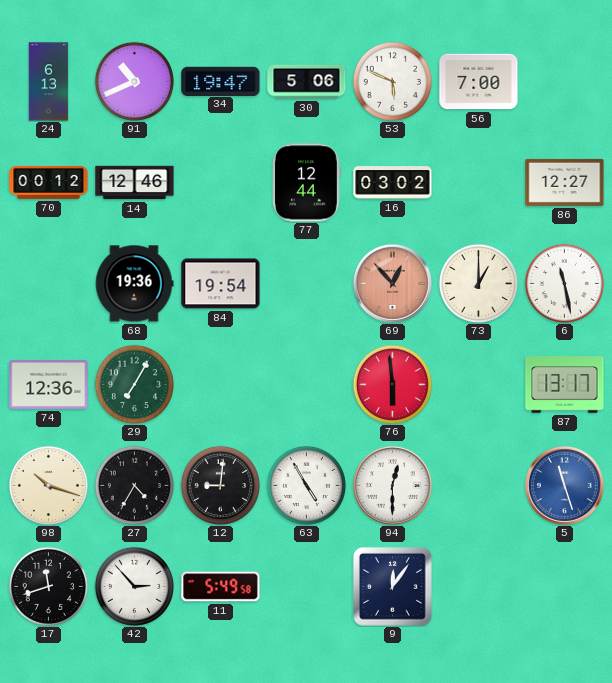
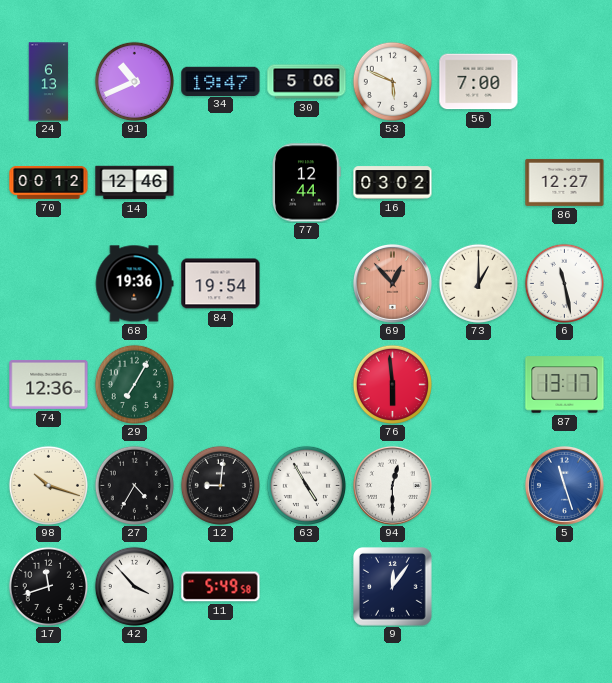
42: 2:53 -> 3:53 (134, 586)
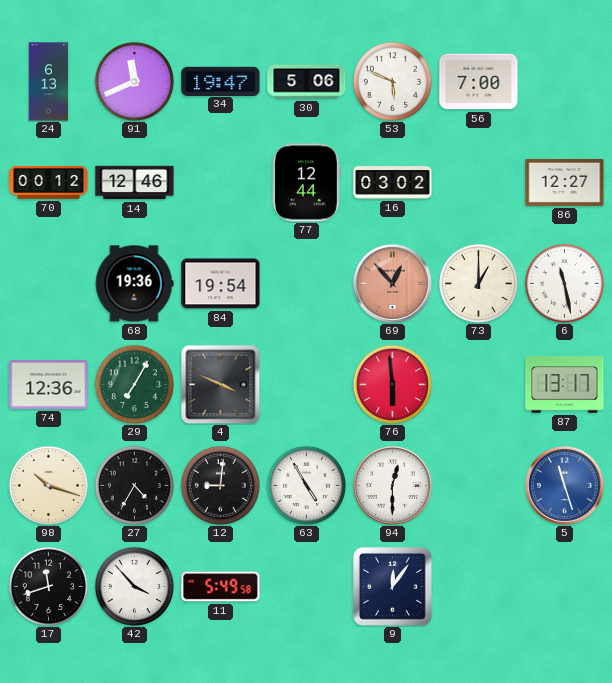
91: 10:41 -> 11:41 (134, 81)
4: none -> 3:49 (220, 384)
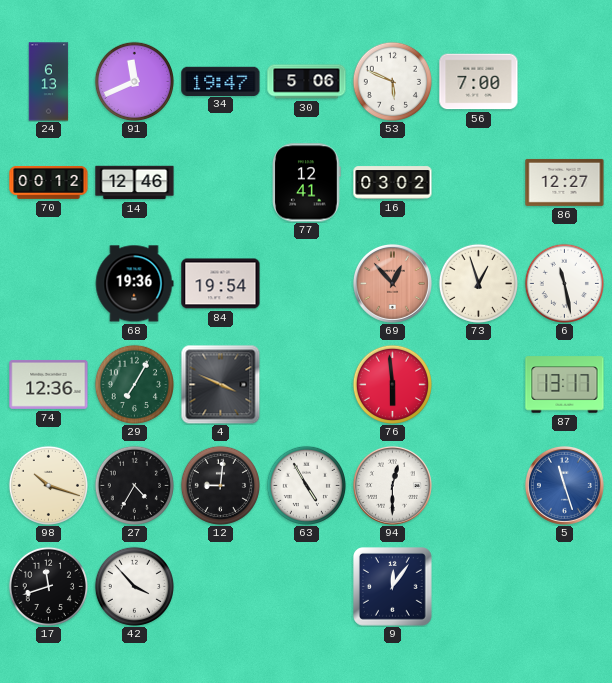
77: 12:44 -> 12:41 (307, 183)
73: 1:00 -> 12:57 (478, 283)
11: 5:49 -> none (221, 587)
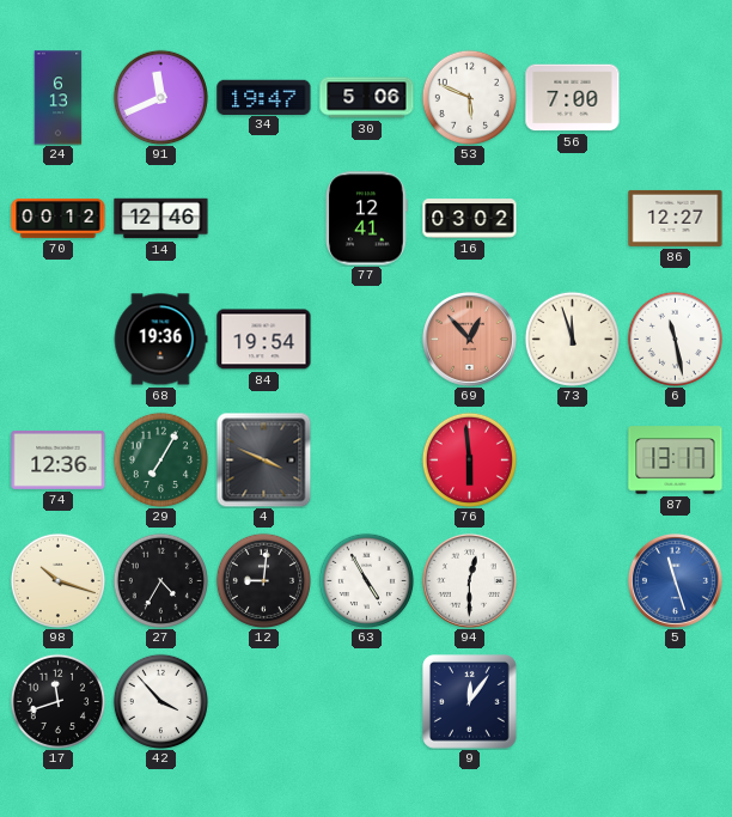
73: 12:57 -> 11:57 (572, 339)
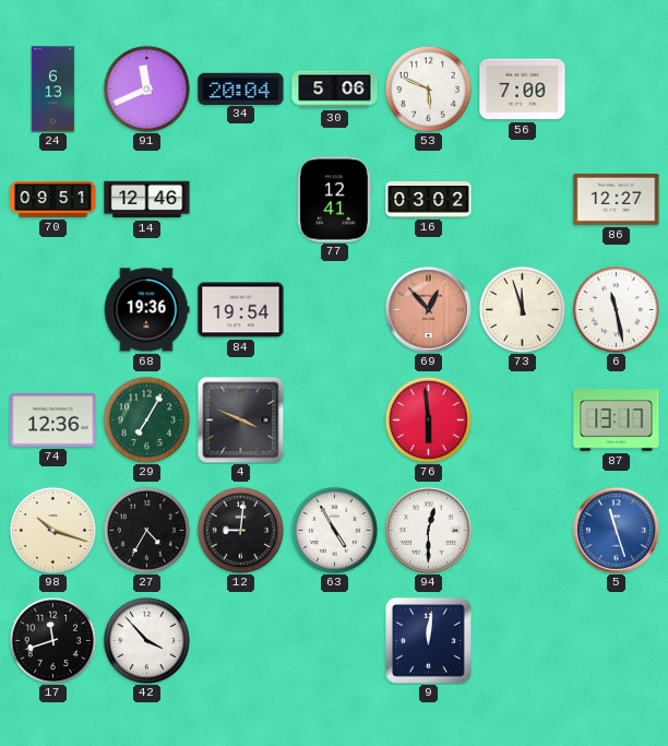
34: 19:47 -> 20:04 (241, 88)
70: 00:12 -> 09:51 (53, 199)
9: 12:06 -> 12:01 (429, 641)
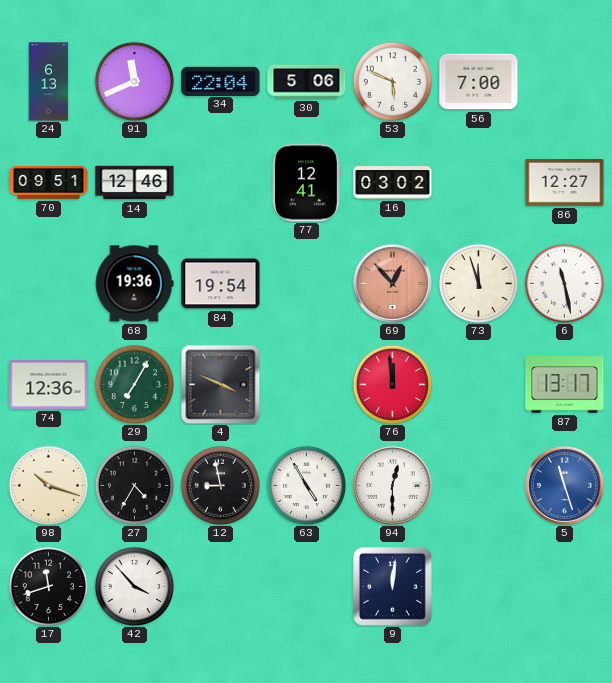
34: 20:04 -> 22:04 (221, 81)
76: 5:59 -> 11:59 (392, 384)
12: 9:01 -> 8:58 (220, 485)
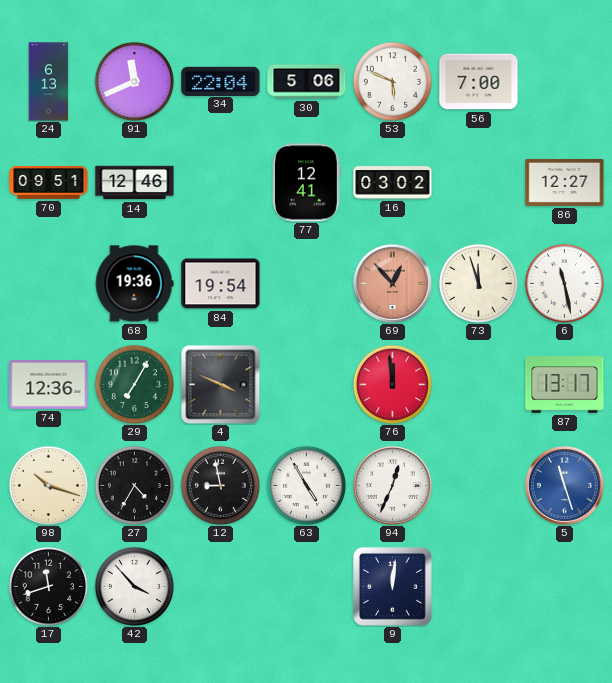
94: 12:30 -> 12:34 (392, 485)
